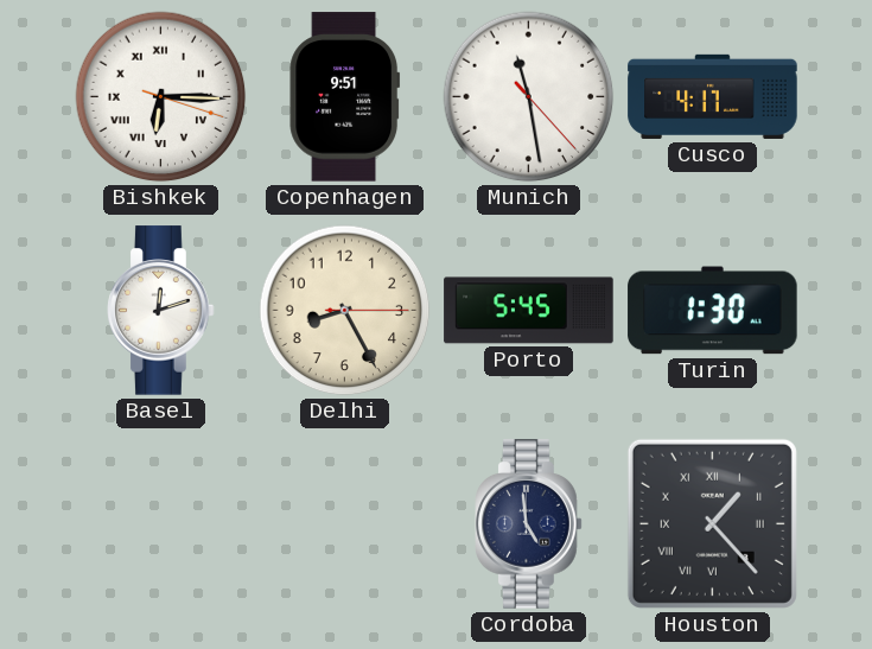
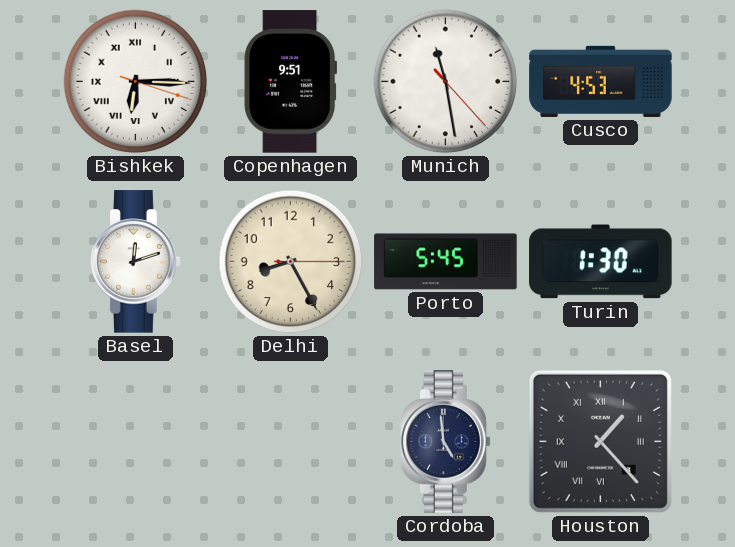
Cusco: 4:17 -> 4:53 (601, 81)
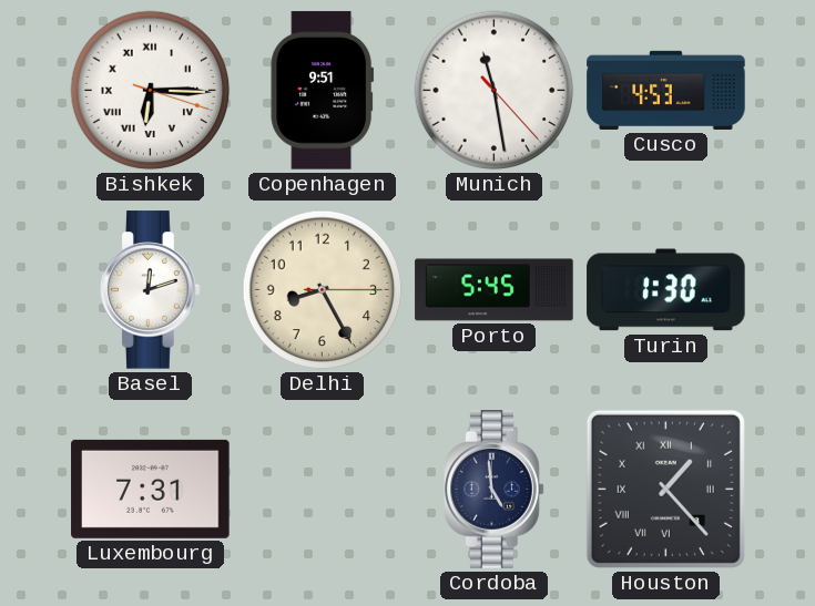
Luxembourg: none -> 7:31 (151, 489)
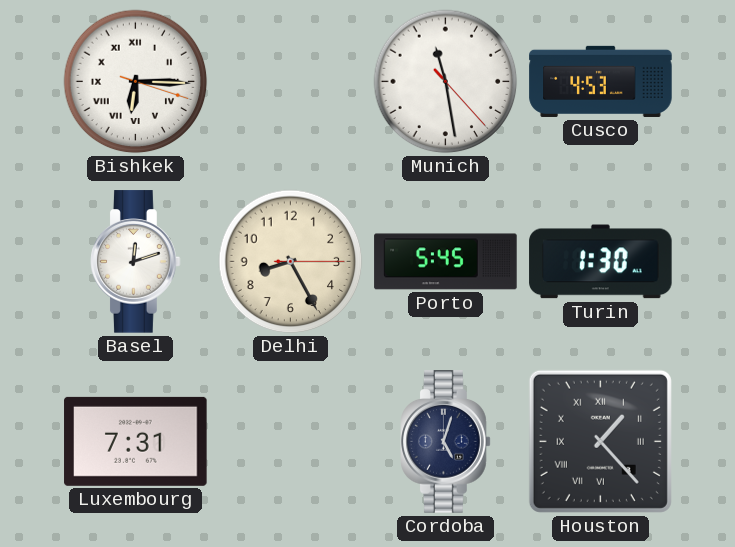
Copenhagen: 9:51 -> none (323, 91)
Cordoba: 4:59 -> 5:03 (446, 442)
